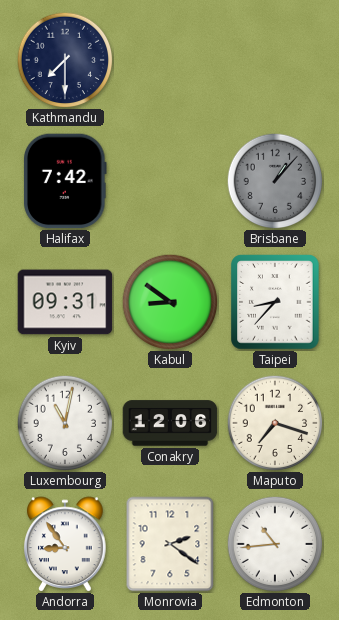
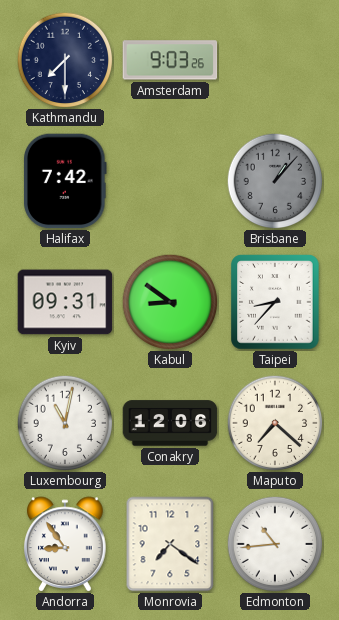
Amsterdam: none -> 9:03 (170, 60)
Maputo: 7:18 -> 7:22 (275, 423)
Monrovia: 2:21 -> 7:21 (170, 544)
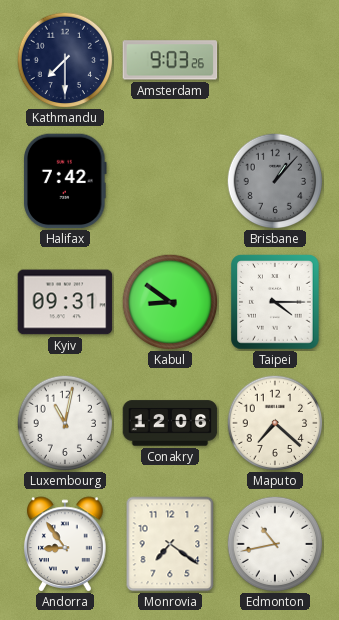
Taipei: 8:37 -> 4:15 (275, 302)
Edmonton: 10:44 -> 10:43 (275, 544)
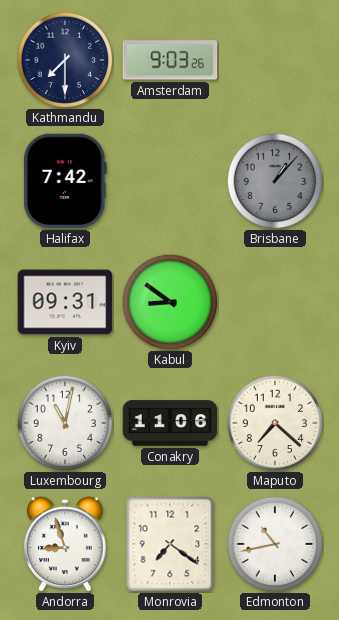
Taipei: 4:15 -> none (275, 302)
Conakry: 12:06 -> 11:06 (170, 423)
Andorra: 8:54 -> 8:57 (65, 544)
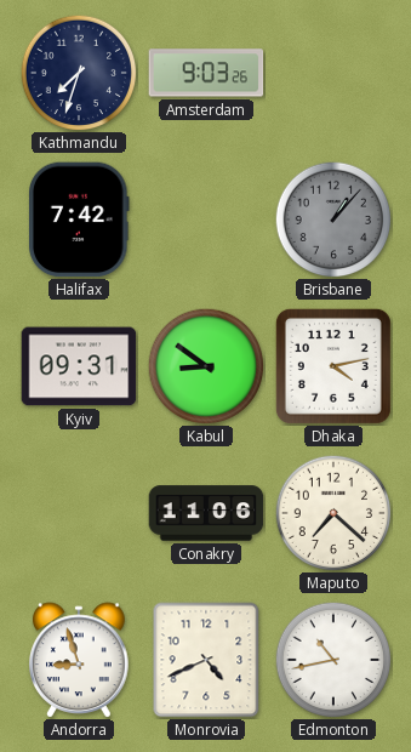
Kathmandu: 7:30 -> 7:33 (79, 73)
Dhaka: none -> 4:13 (333, 366)
Luxembourg: 11:02 -> none (65, 423)
Monrovia: 7:21 -> 4:41 (206, 660)
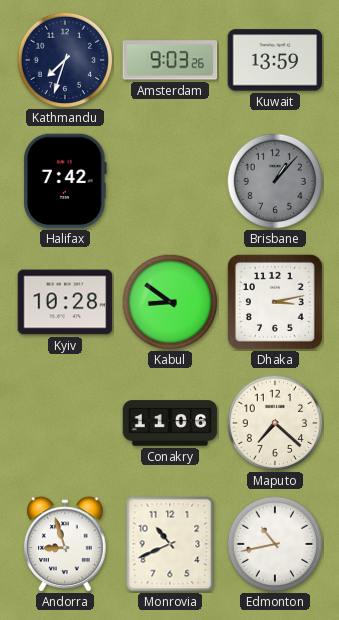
Kuwait: none -> 13:59 (275, 60)
Kyiv: 09:31 -> 10:28 (65, 302)
Dhaka: 4:13 -> 3:13 (275, 302)
Monrovia: 4:41 -> 10:41 (170, 544)
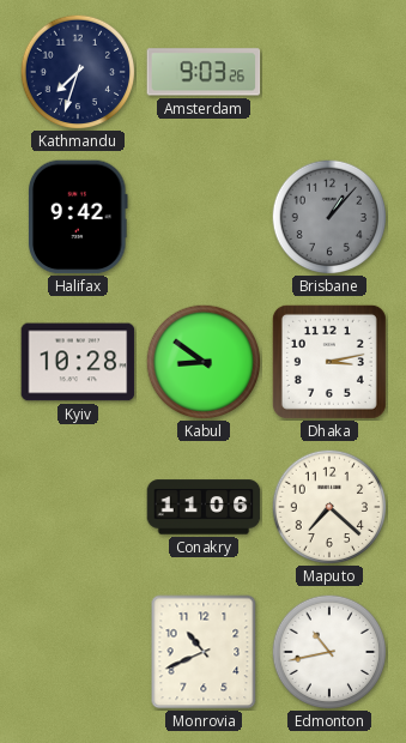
Kuwait: 13:59 -> none (275, 60)
Halifax: 7:42 -> 9:42 (79, 217)
Andorra: 8:57 -> none (65, 544)
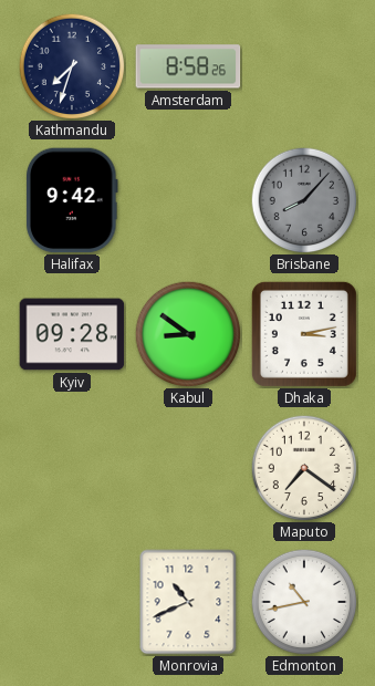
Amsterdam: 9:03 -> 8:58 (188, 66)
Brisbane: 1:07 -> 8:07 (304, 200)
Kyiv: 10:28 -> 09:28 (72, 334)
Conakry: 11:06 -> none (204, 507)
Maputo: 7:22 -> 7:21 (304, 468)
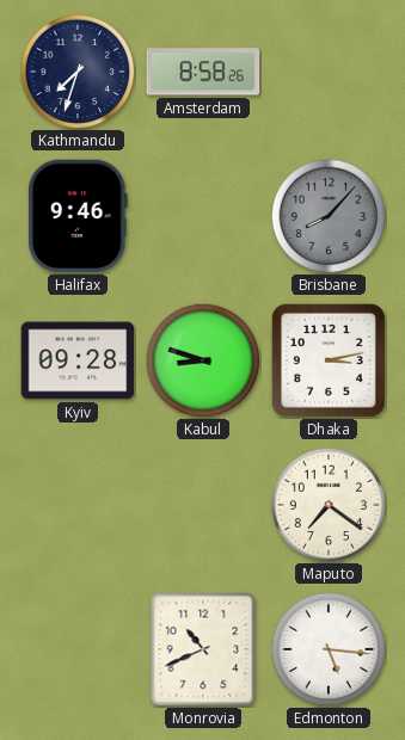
Halifax: 9:42 -> 9:46 (79, 216)
Kabul: 8:51 -> 8:48 (203, 360)
Edmonton: 10:43 -> 5:16 (329, 649)
